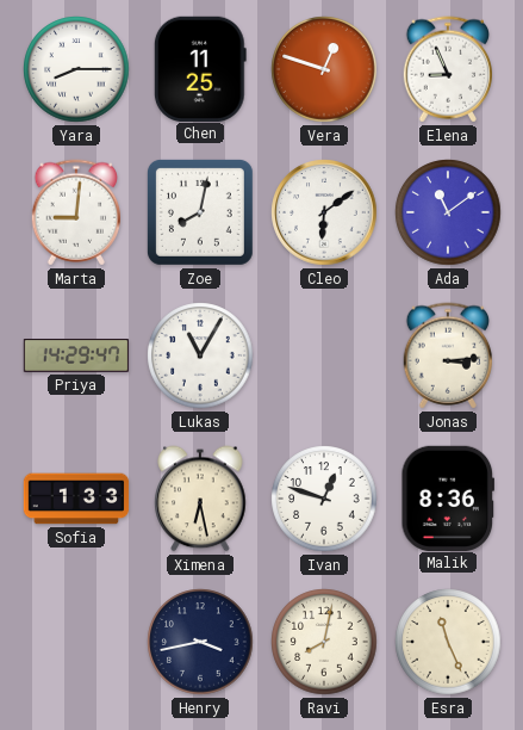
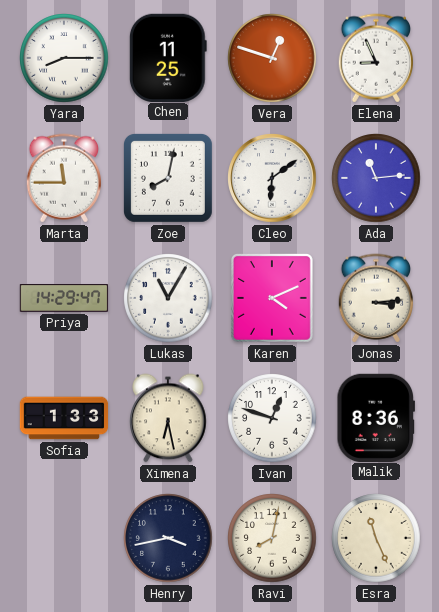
Marta: 9:01 -> 11:45 (63, 178)
Ada: 11:09 -> 11:14 (376, 178)
Karen: none -> 4:11 (272, 298)
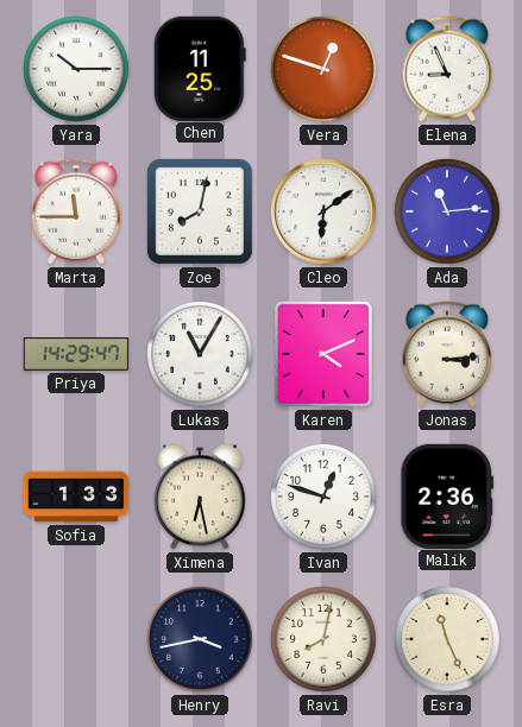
Yara: 8:15 -> 10:15 (76, 69)
Malik: 8:36 -> 2:36 (446, 495)
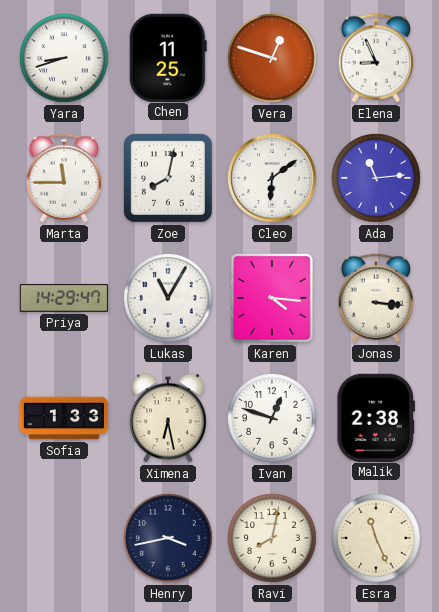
Yara: 10:15 -> 8:42 (64, 58)
Karen: 4:11 -> 4:16 (272, 298)
Jonas: 3:14 -> 3:16 (375, 298)
Malik: 2:36 -> 2:38 (375, 417)
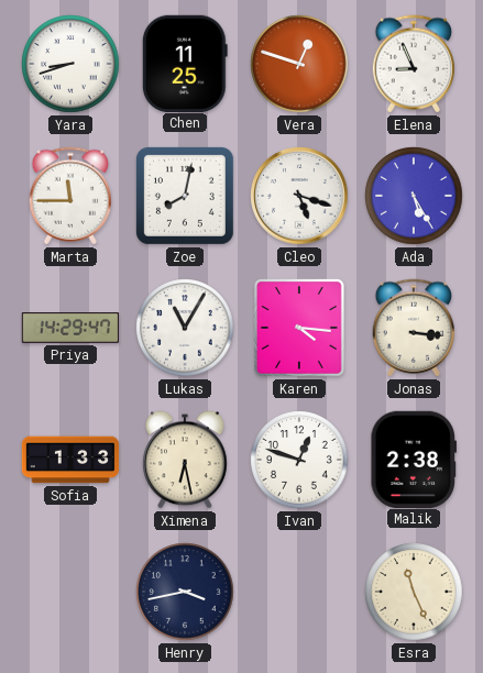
Cleo: 6:09 -> 5:18 (299, 196)
Ada: 11:14 -> 5:25 (414, 196)
Ravi: 8:02 -> none (272, 538)
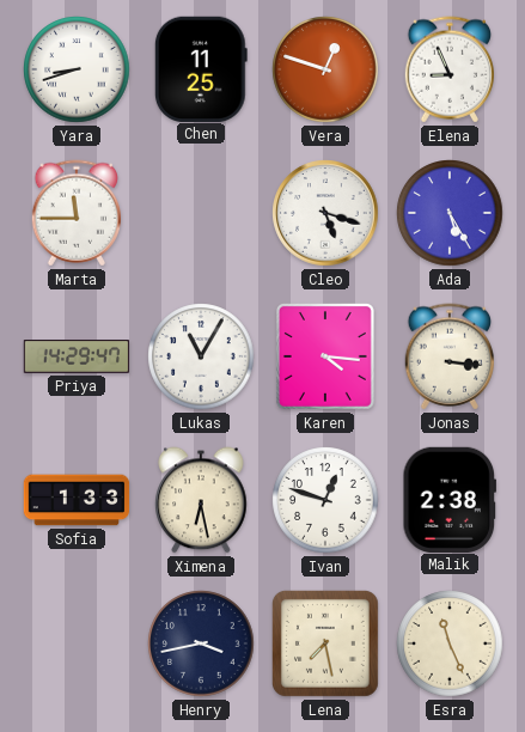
Zoe: 8:02 -> none (185, 196)
Lena: none -> 7:28 (325, 643)
